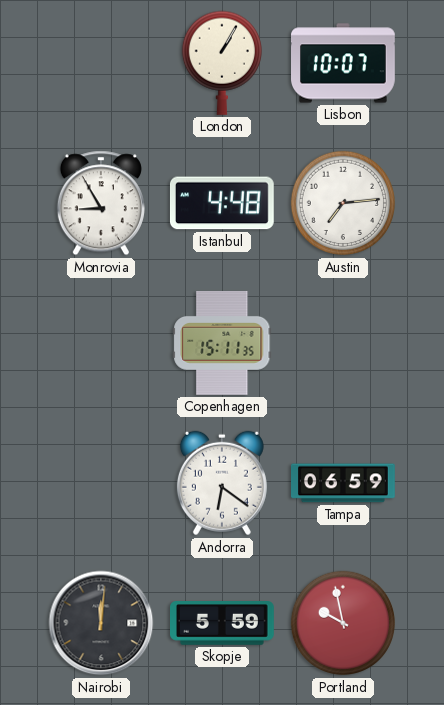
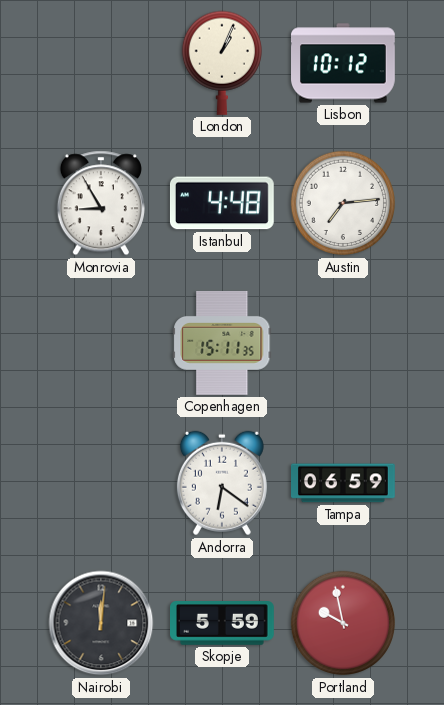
London: 1:05 -> 1:04 (221, 63)
Lisbon: 10:07 -> 10:12 (344, 63)
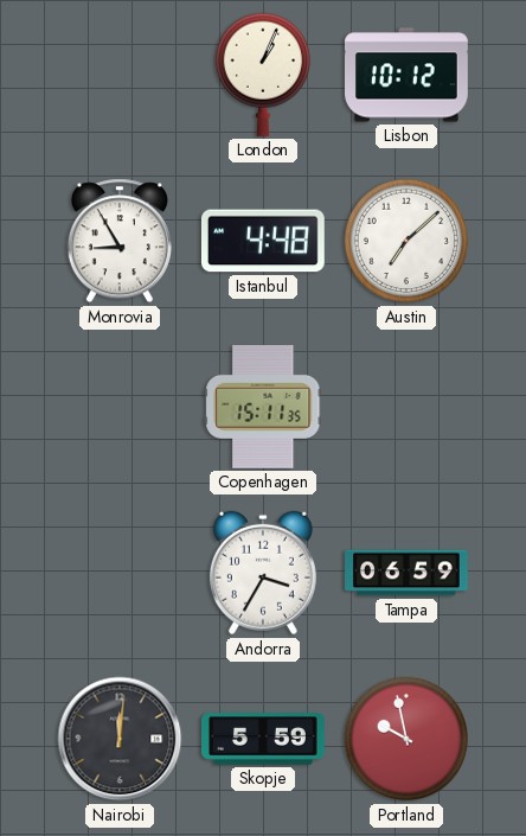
Austin: 7:14 -> 7:08 (406, 241)
Andorra: 6:21 -> 3:35 (263, 573)
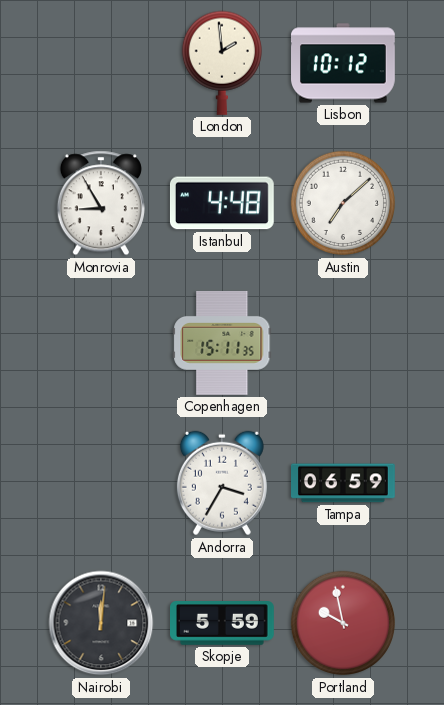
London: 1:04 -> 1:59 (221, 63)
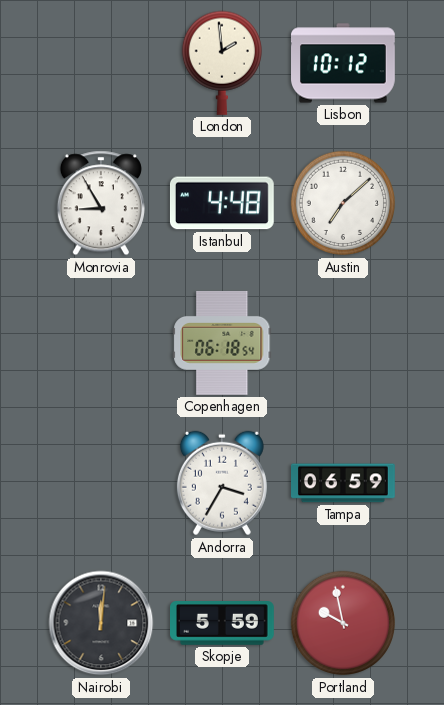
Copenhagen: 15:11 -> 06:18 (222, 343)
